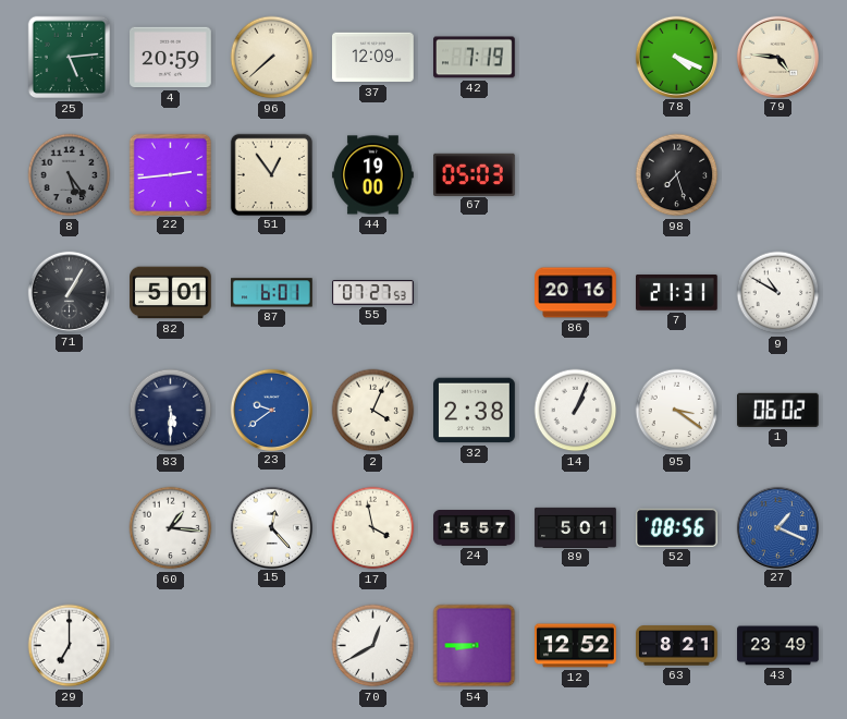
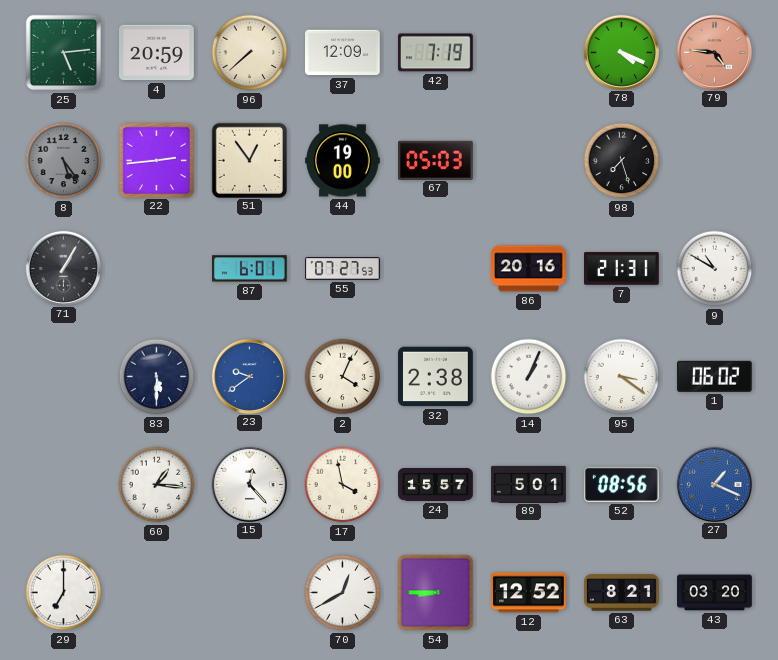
79 dial: cream -> salmon (714, 52)
82: 5:01 -> none (171, 293)
43: 23:49 -> 03:20 (715, 593)
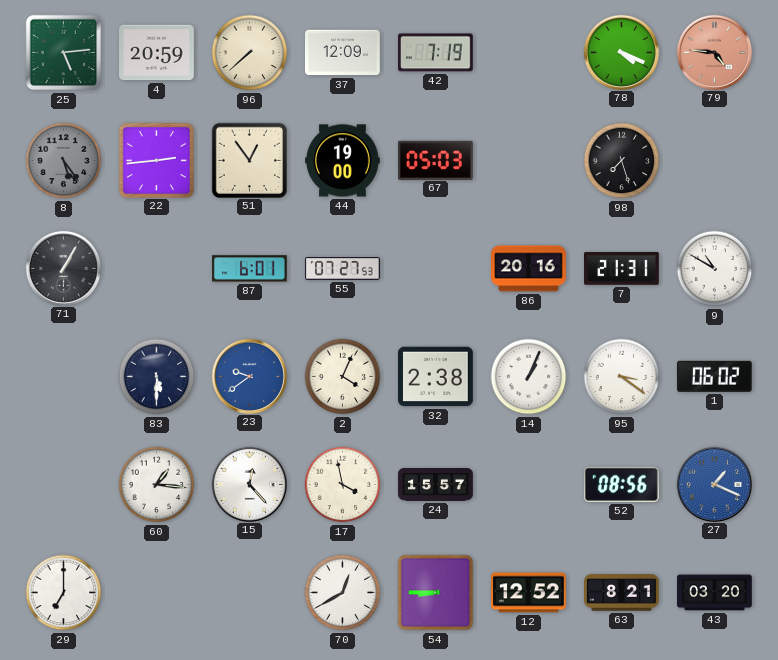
89: 5:01 -> none (529, 484)
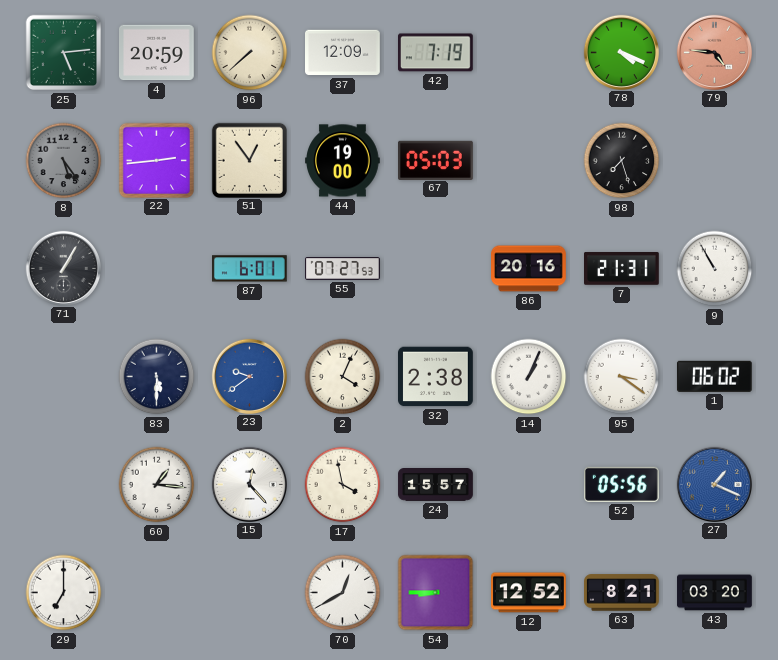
9: 10:50 -> 10:55 (715, 269)
52: 08:56 -> 05:56 (622, 484)
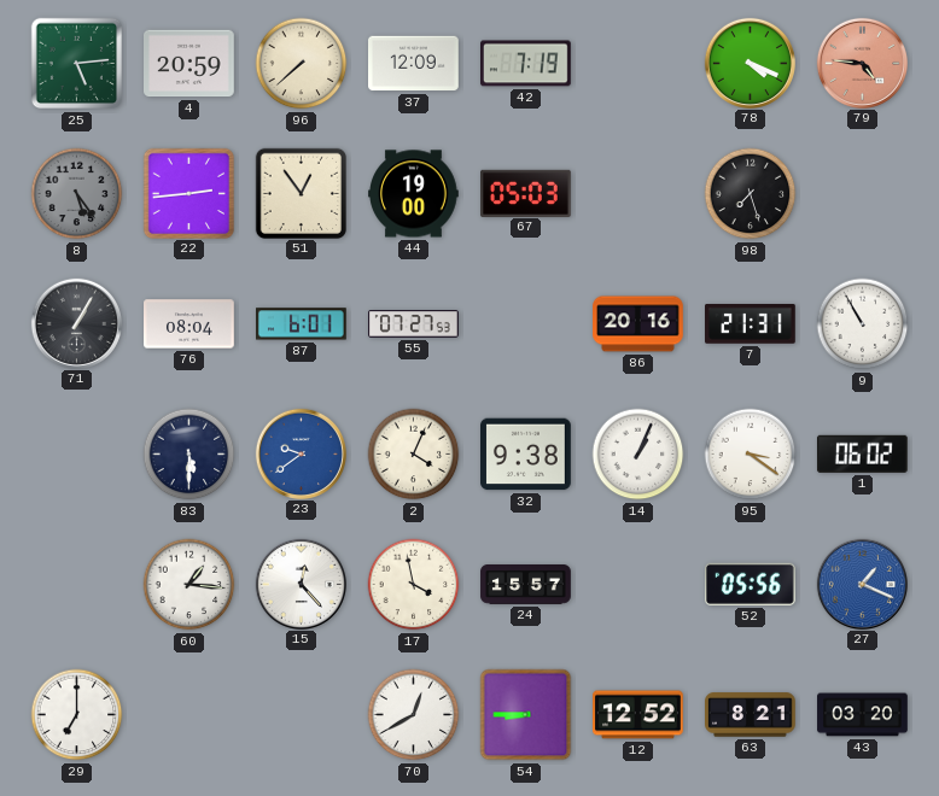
76: none -> 08:04 (189, 324)
32: 2:38 -> 9:38 (526, 455)
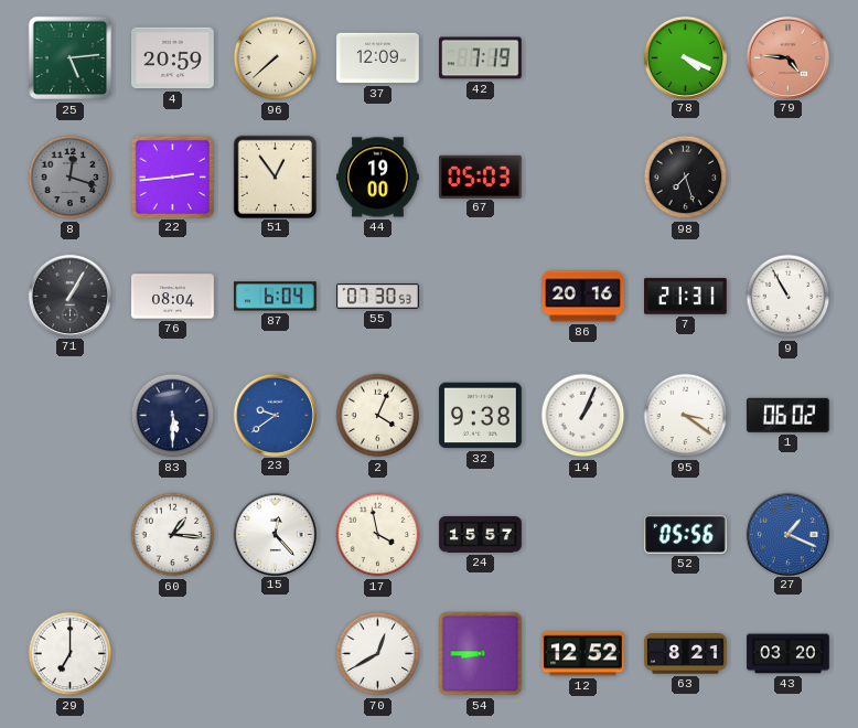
8: 5:24 -> 12:18 (71, 178)
87: 6:01 -> 6:04 (276, 297)
55: 07:27 -> 07:30 (378, 297)
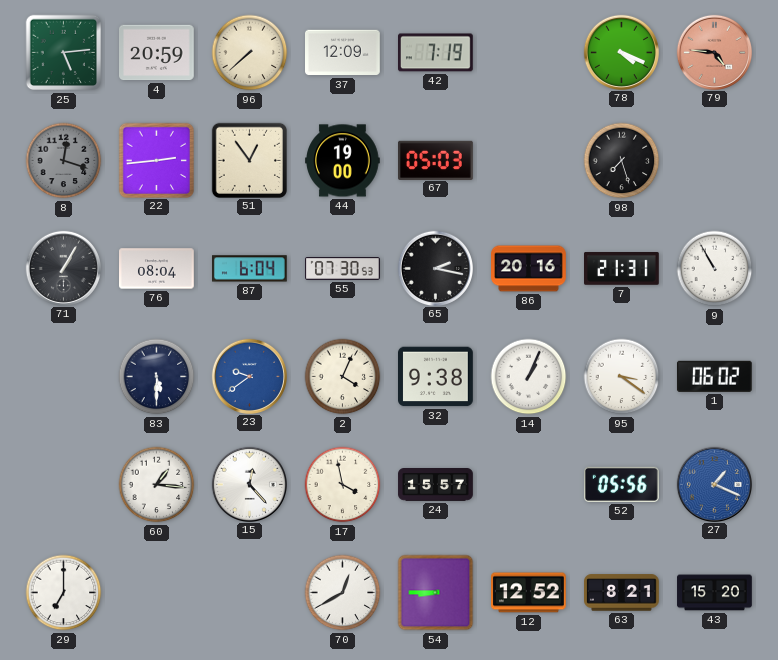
65: none -> 2:17 (435, 268)
43: 03:20 -> 15:20 (715, 593)
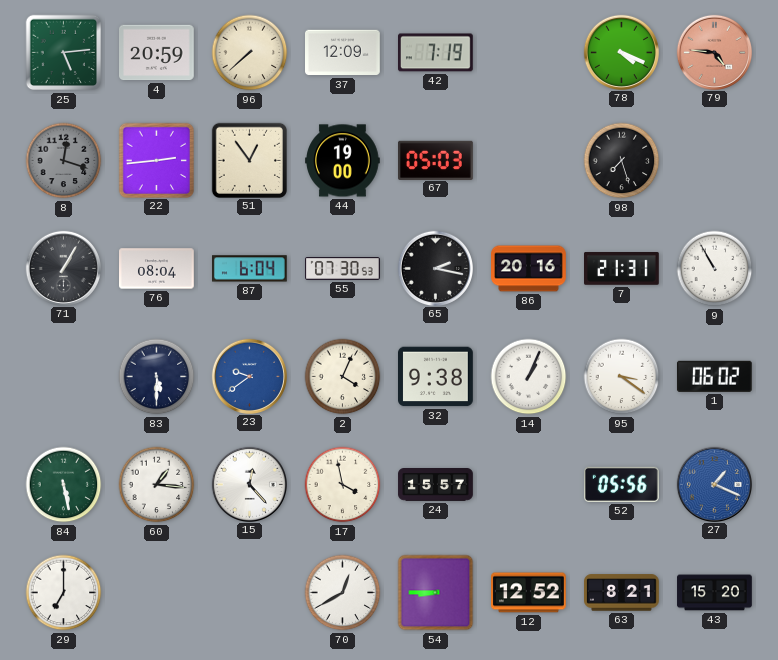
84: none -> 5:28 (64, 485)
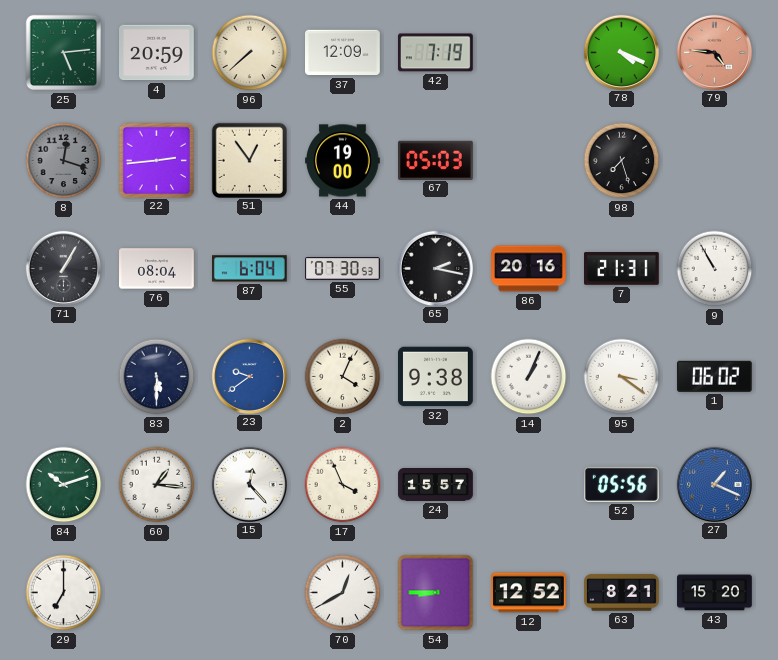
84: 5:28 -> 10:12 (64, 485)
17: 3:58 -> 3:56 (343, 485)
